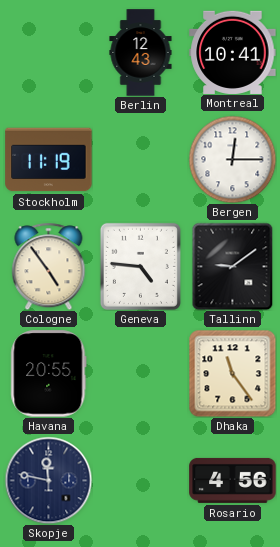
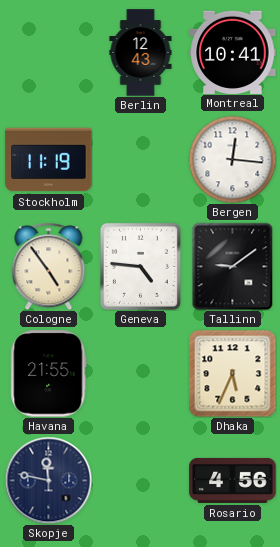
Bergen: 12:15 -> 12:16 (232, 159)
Havana: 20:55 -> 21:55 (49, 374)
Dhaka: 11:24 -> 5:34 (232, 373)
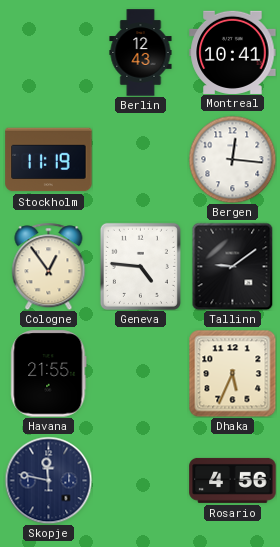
Cologne: 4:54 -> 12:54 (49, 266)
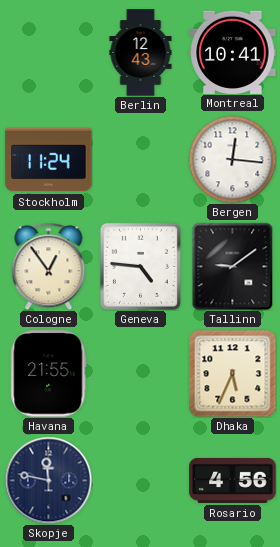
Stockholm: 11:19 -> 11:24 (49, 160)
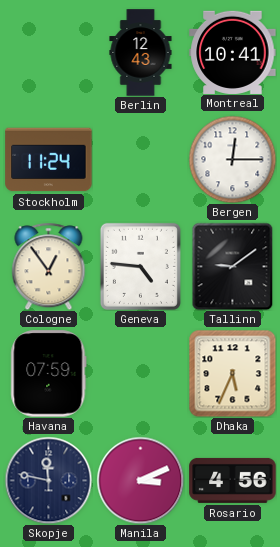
Bergen: 12:16 -> 12:15 (232, 159)
Havana: 21:55 -> 07:59 (49, 374)
Manila: none -> 3:11 (140, 480)
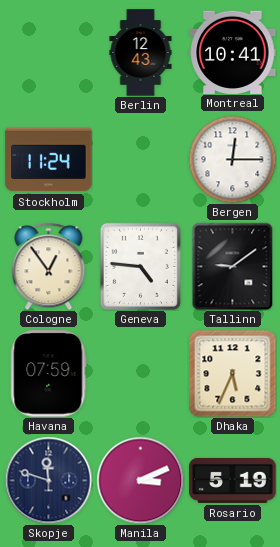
Skopje: 11:47 -> 11:48 (48, 480)
Rosario: 4:56 -> 5:19 (233, 480)
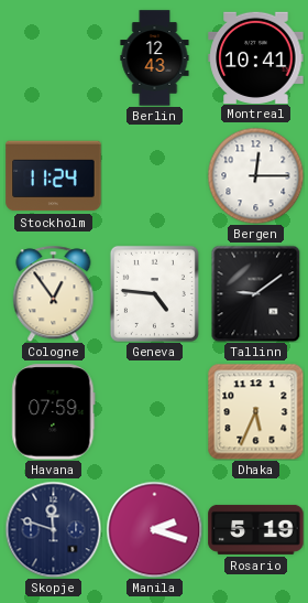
Manila: 3:11 -> 2:18 (154, 529)
